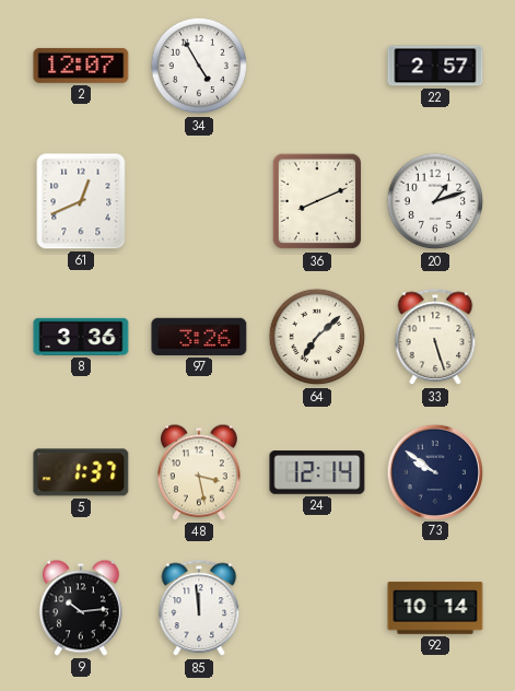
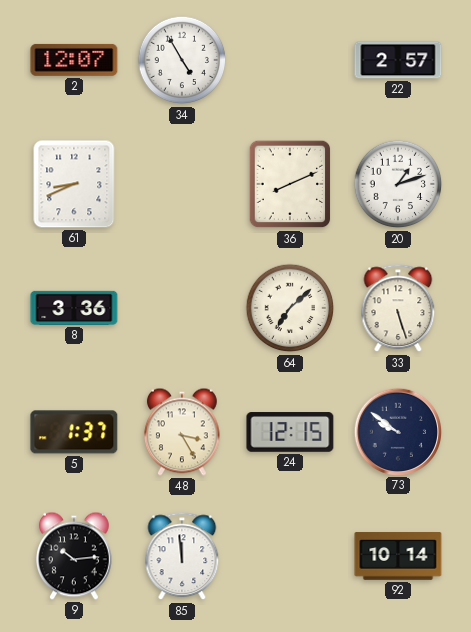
61: 12:41 -> 8:41 (74, 184)
97: 3:26 -> none (199, 337)
48: 3:28 -> 3:25 (182, 432)
24: 12:14 -> 12:15 (290, 432)
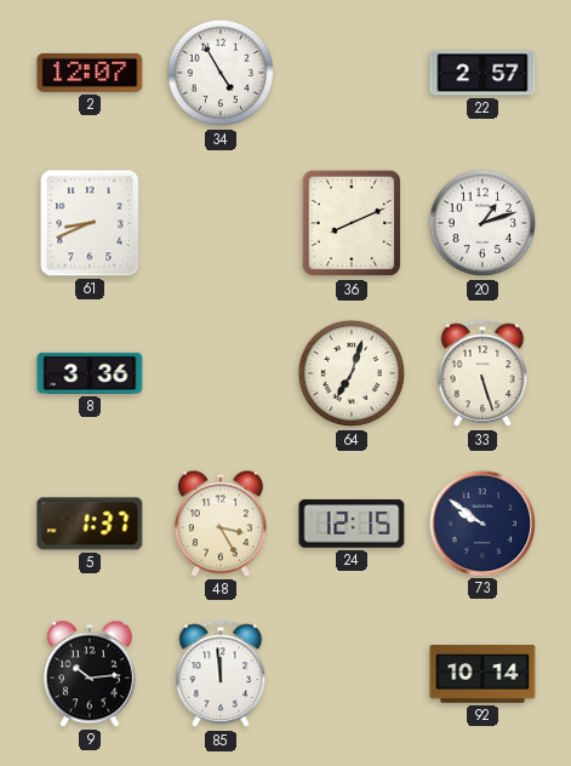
64: 7:08 -> 7:03 (352, 373)
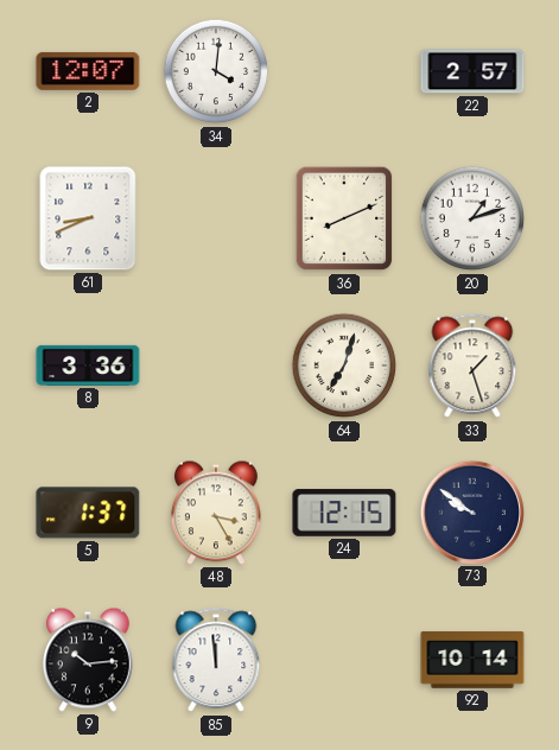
34: 4:55 -> 4:01 (216, 71)
33: 5:27 -> 1:27 (472, 367)
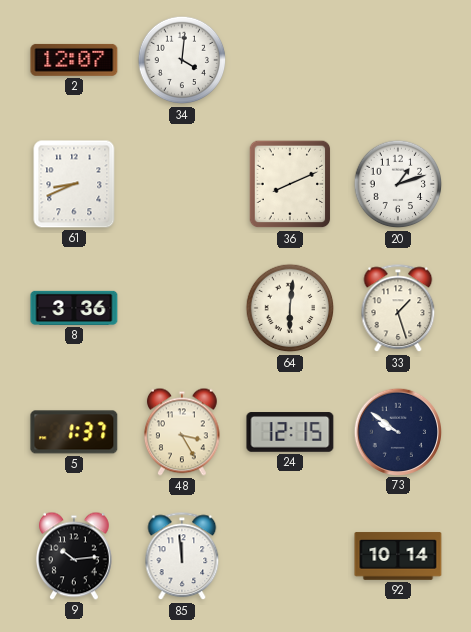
22: 2:57 -> none (472, 71)
64: 7:03 -> 6:01 (290, 308)
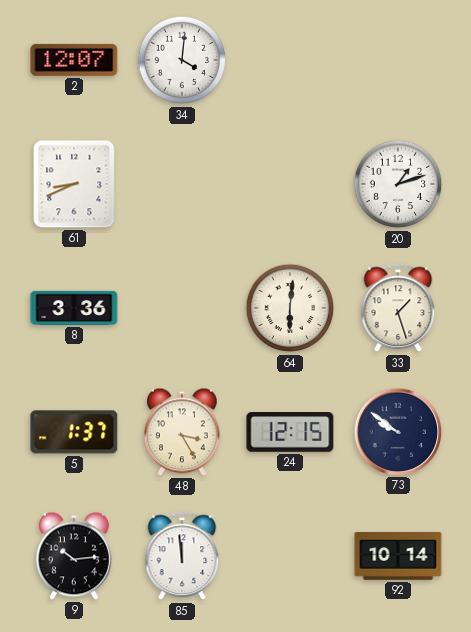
36: 8:11 -> none (290, 184)
